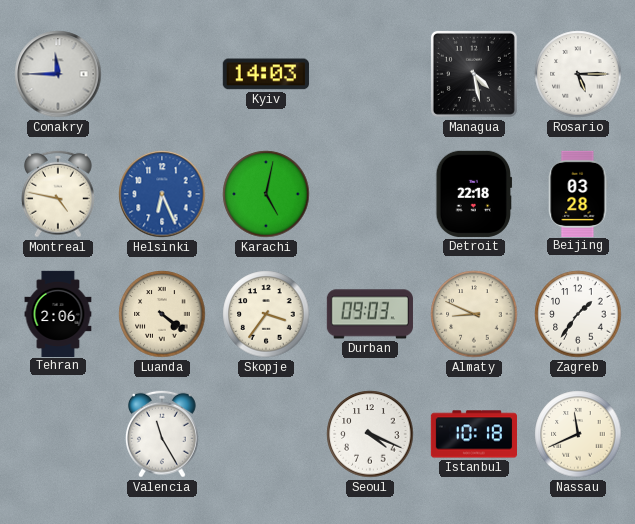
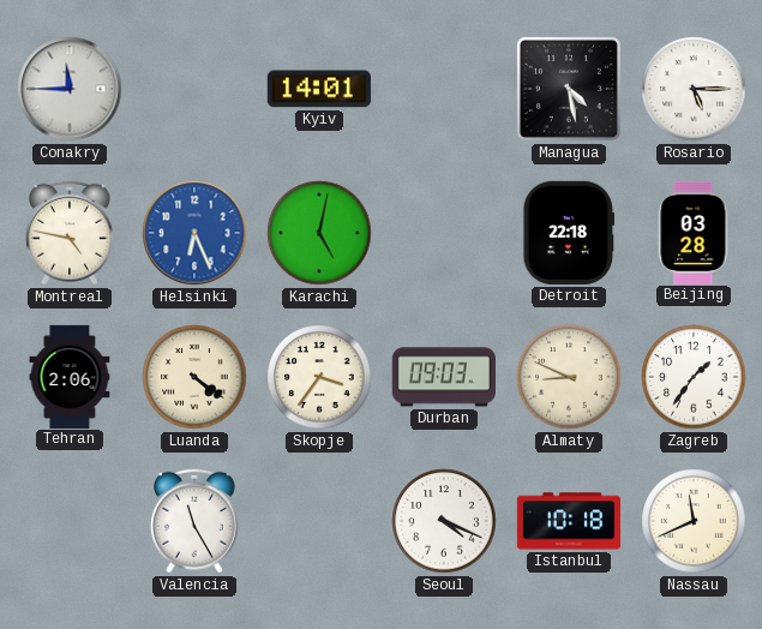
Kyiv: 14:03 -> 14:01 (319, 89)
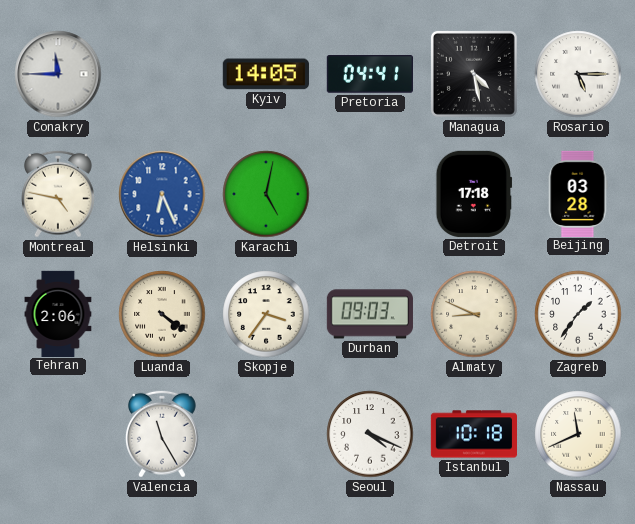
Kyiv: 14:01 -> 14:05 (266, 74)
Pretoria: none -> 04:41 (370, 74)
Detroit: 22:18 -> 17:18 (474, 194)
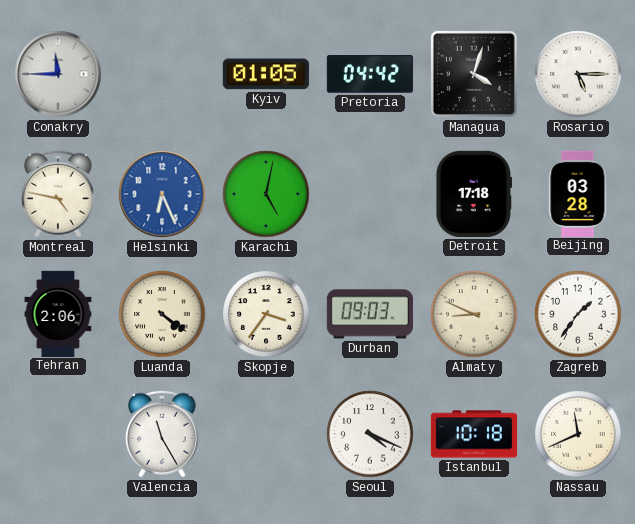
Kyiv: 14:05 -> 01:05 (266, 74)
Pretoria: 04:41 -> 04:42 (370, 74)
Managua: 4:28 -> 4:03 (474, 74)
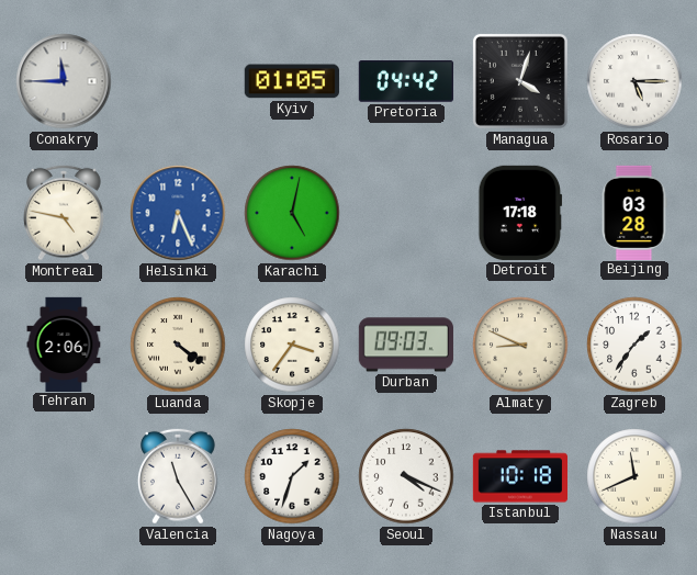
Nagoya: none -> 1:33 (292, 476)
